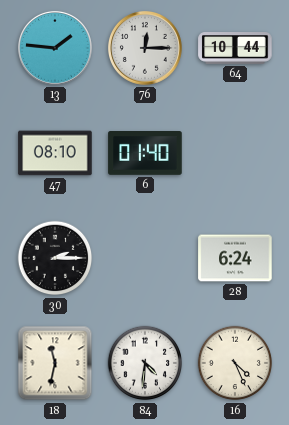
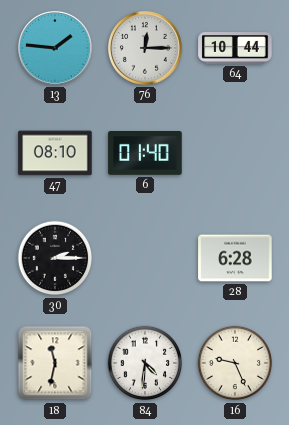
28: 6:24 -> 6:28 (235, 258)
16: 4:26 -> 9:26 (235, 363)
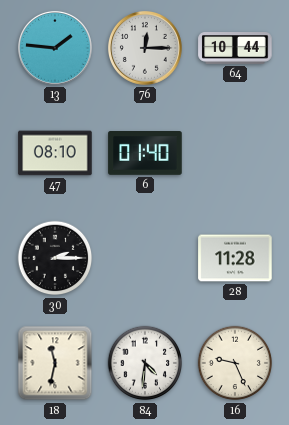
28: 6:28 -> 11:28 (235, 258)
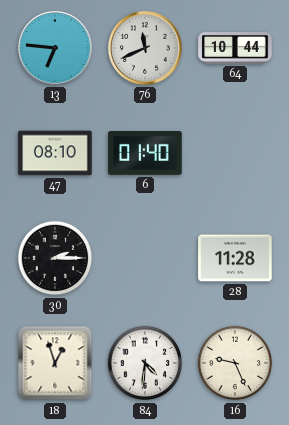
13: 1:46 -> 6:46 (55, 48)
76: 12:15 -> 11:41 (145, 48)
18: 11:32 -> 12:57 (55, 363)
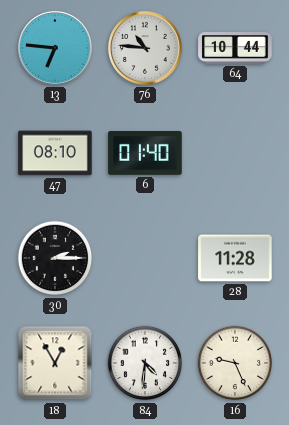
76: 11:41 -> 10:46 (145, 48)
18: 12:57 -> 12:55 (55, 363)
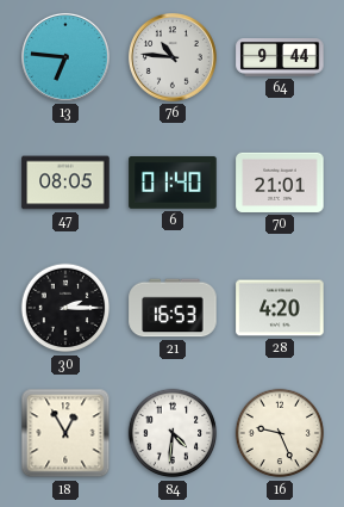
64: 10:44 -> 9:44 (280, 58)
47: 08:10 -> 08:05 (65, 183)
70: none -> 21:01 (280, 183)
21: none -> 16:53 (173, 308)
28: 11:28 -> 4:20 (280, 308)
